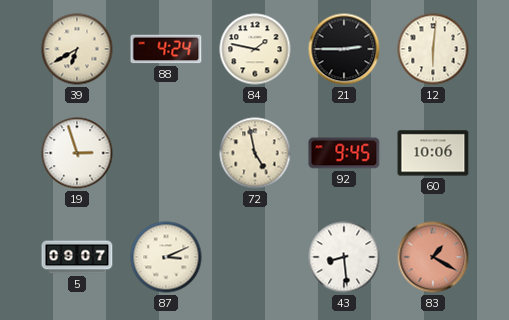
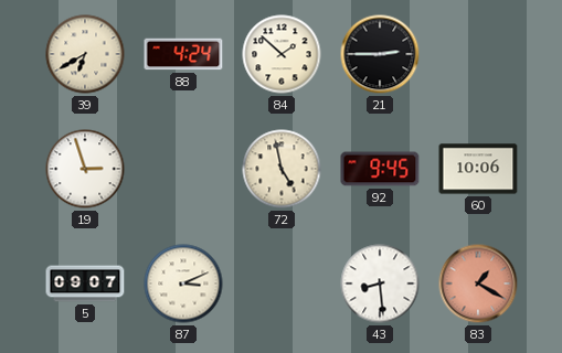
84: 1:47 -> 1:52 (282, 54)
12: 6:01 -> none (433, 49)
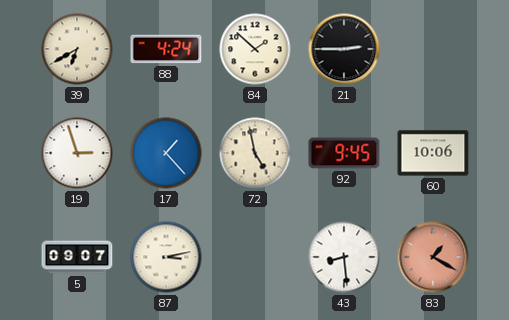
17: none -> 1:23 (166, 153)
87: 3:11 -> 3:13 (166, 257)
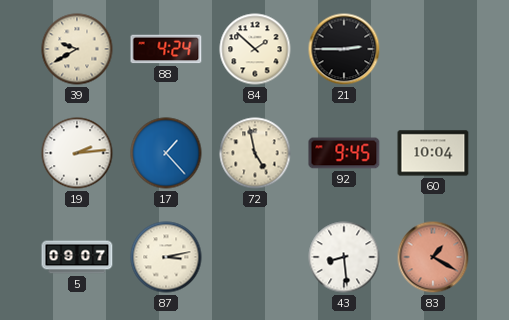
39: 6:40 -> 9:40 (77, 49)
19: 2:57 -> 2:14 (77, 153)
60: 10:06 -> 10:04 (433, 153)
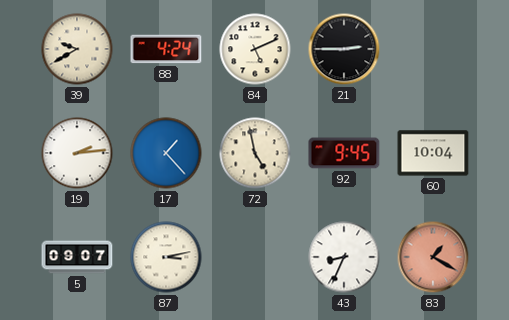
84: 1:52 -> 5:11 (255, 49)
43: 8:29 -> 8:34 (344, 257)
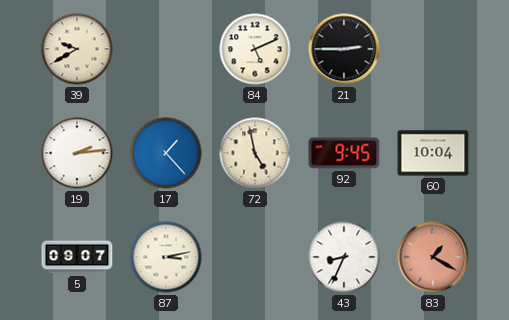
88: 4:24 -> none (166, 49)
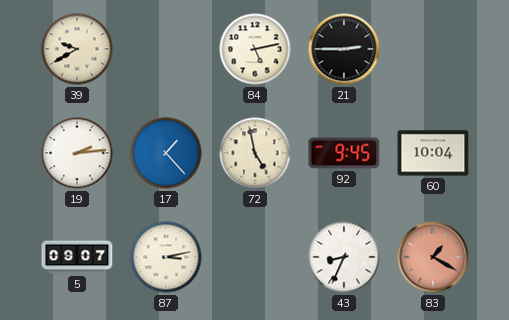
84: 5:11 -> 5:13 (255, 49)
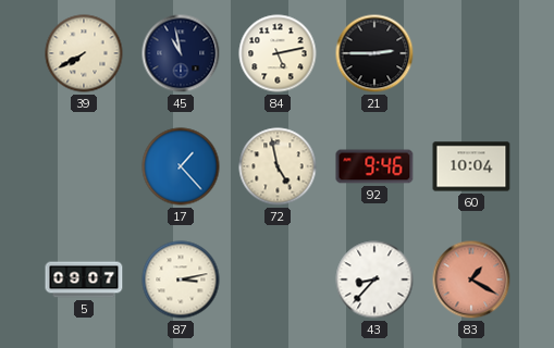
39: 9:40 -> 7:40 (84, 53)
45: none -> 10:58 (181, 53)
19: 2:14 -> none (77, 153)
92: 9:45 -> 9:46 (374, 166)
43: 8:34 -> 8:37 (374, 279)
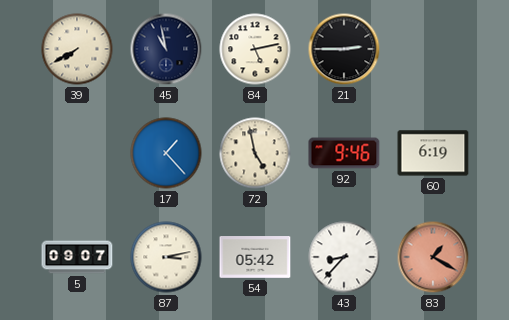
60: 10:04 -> 6:19 (433, 153)
54: none -> 05:42 (255, 257)
